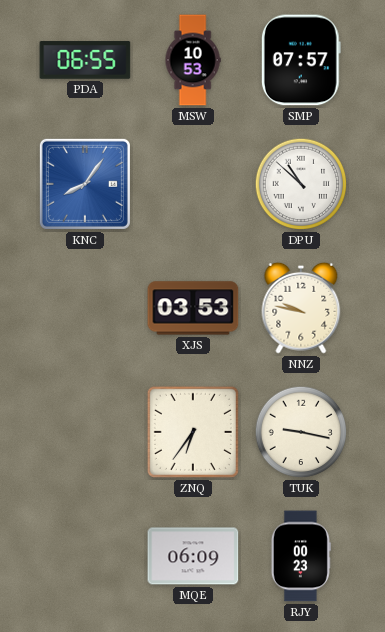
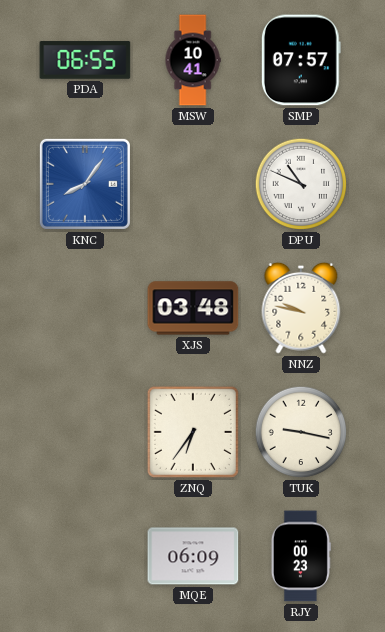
MSW: 10:53 -> 10:41 (193, 60)
DPU: 10:52 -> 10:49 (301, 184)
XJS: 03:53 -> 03:48 (193, 308)
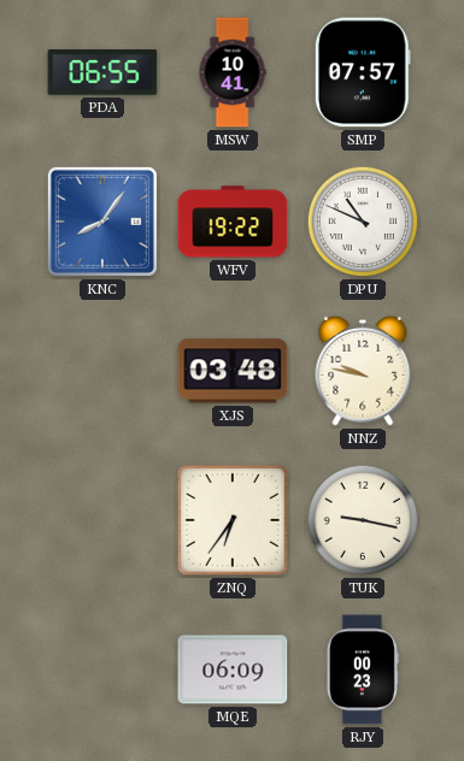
WFV: none -> 19:22 (233, 222)
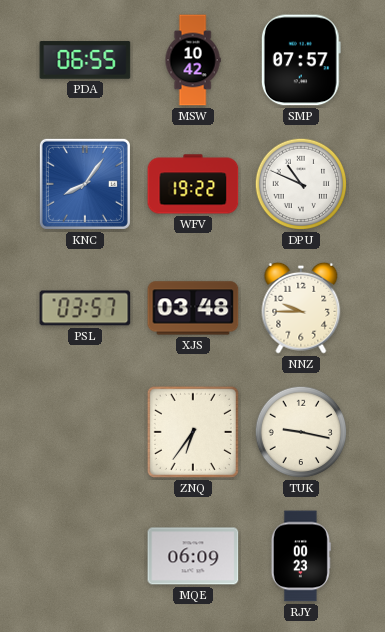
MSW: 10:41 -> 10:42 (193, 60)
PSL: none -> 03:57 (85, 308)
NNZ: 9:47 -> 9:45 (301, 308)
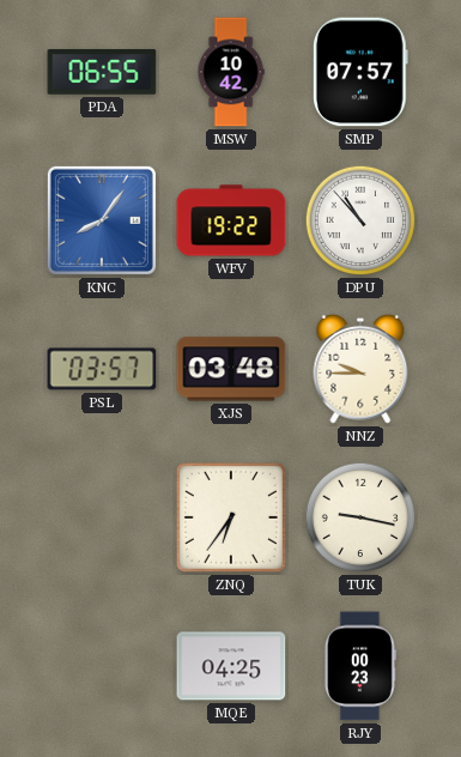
DPU: 10:49 -> 10:53 (360, 220)
MQE: 06:09 -> 04:25 (231, 666)
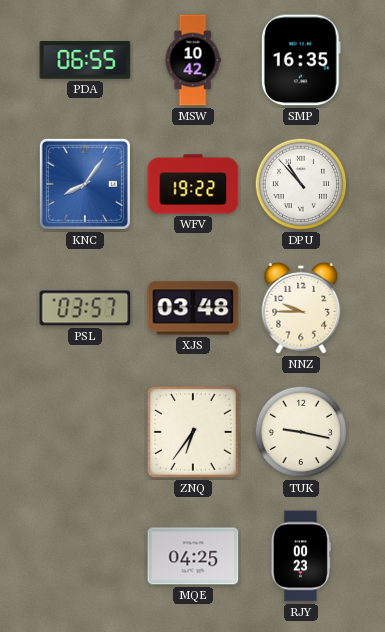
SMP: 07:57 -> 16:35 (301, 60)
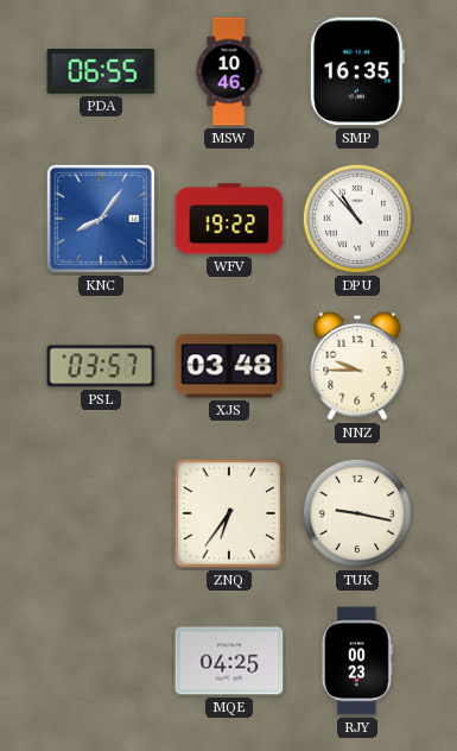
MSW: 10:42 -> 10:46 (229, 71)
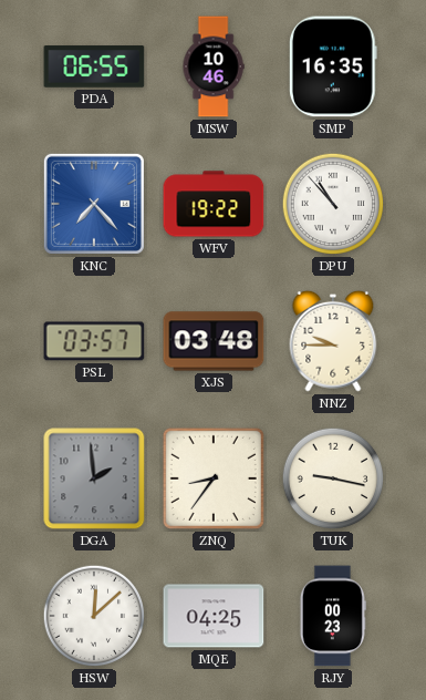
KNC: 8:06 -> 7:23 (94, 204)
DGA: none -> 1:59 (94, 478)
ZNQ: 6:36 -> 8:36 (214, 478)
HSW: none -> 12:08 (94, 616)
